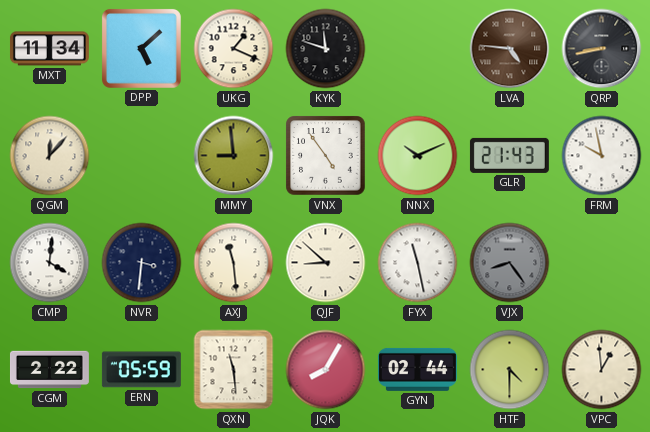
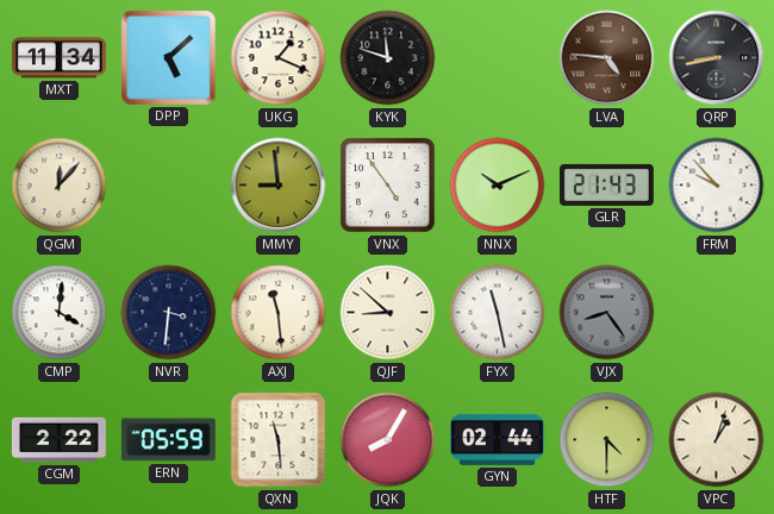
FRM: 9:58 -> 9:53 (717, 186)
VPC: 12:59 -> 1:03 (717, 440)
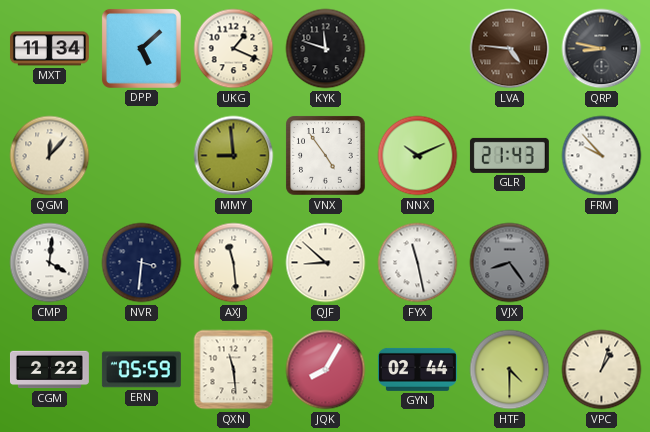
QRP: 8:43 -> 8:47 (602, 49)
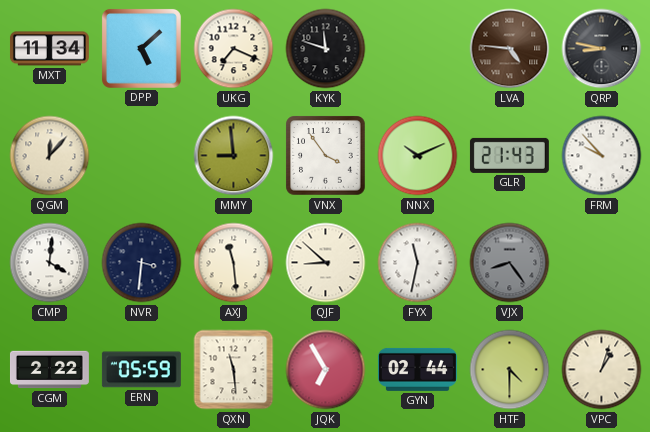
UKG: 1:19 -> 7:19 (234, 49)
VNX: 4:54 -> 3:54 (326, 156)
FYX: 11:28 -> 11:32 (418, 263)
JQK: 8:05 -> 6:55 (326, 370)
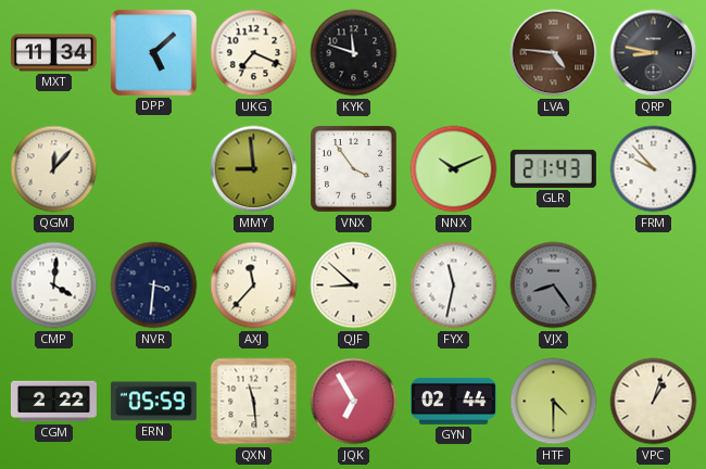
AXJ: 11:29 -> 11:37 (254, 286)
